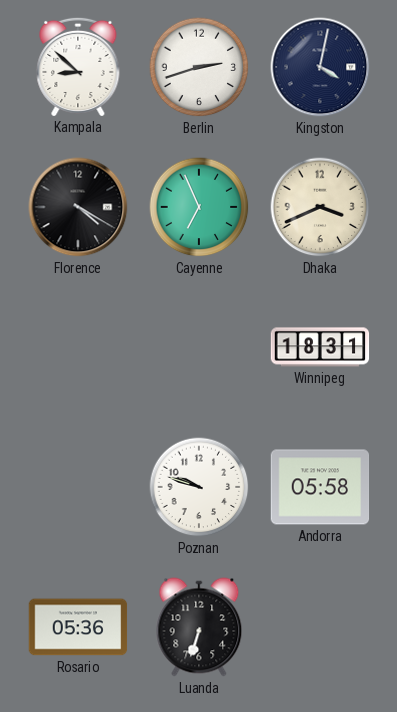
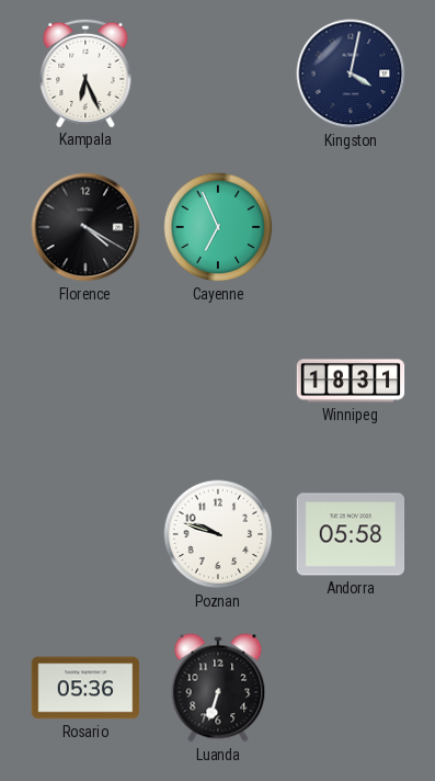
Kampala: 8:52 -> 6:26 (85, 72)
Berlin: 2:42 -> none (199, 67)
Dhaka: 3:41 -> none (320, 207)
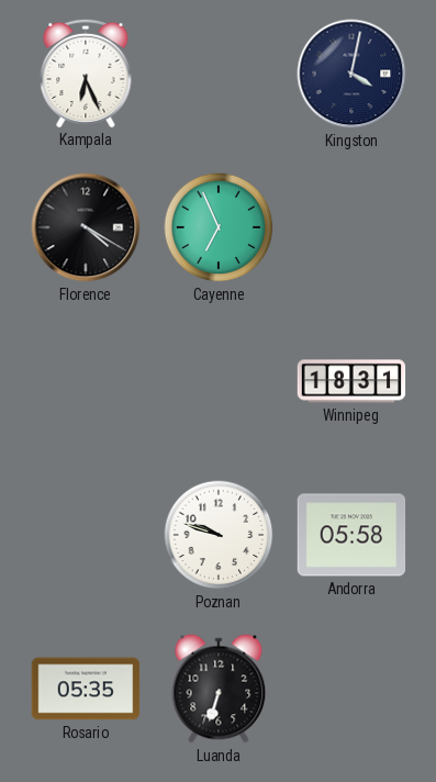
Rosario: 05:36 -> 05:35 (86, 689)
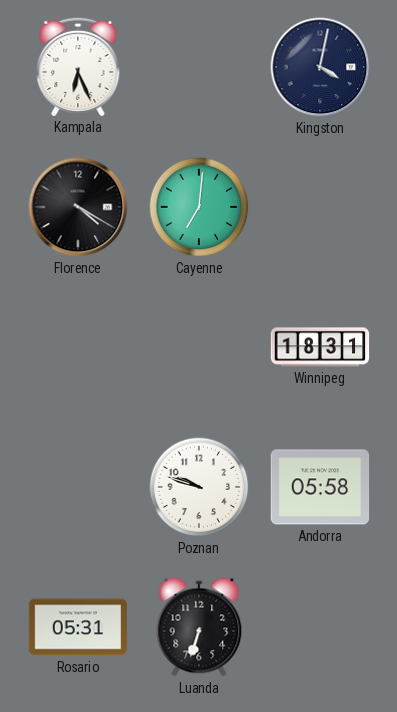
Cayenne: 6:56 -> 7:01 (199, 207)
Rosario: 05:35 -> 05:31 (78, 627)
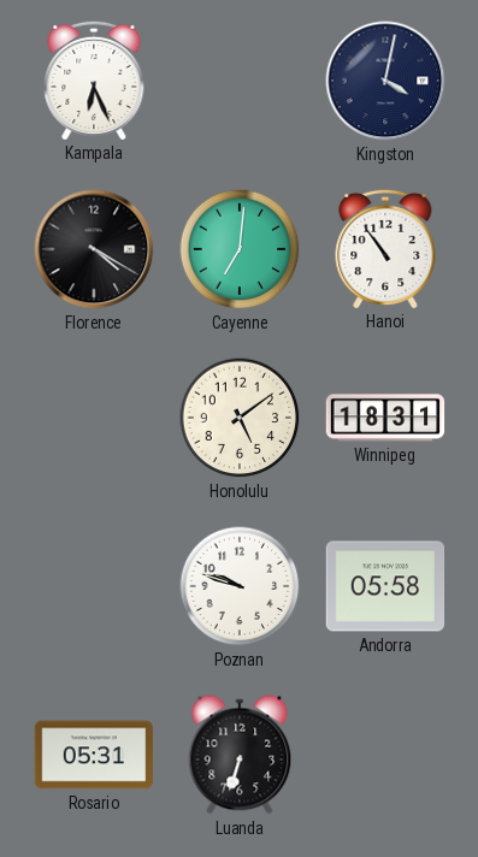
Hanoi: none -> 10:54 (385, 248)
Honolulu: none -> 5:09 (240, 418)
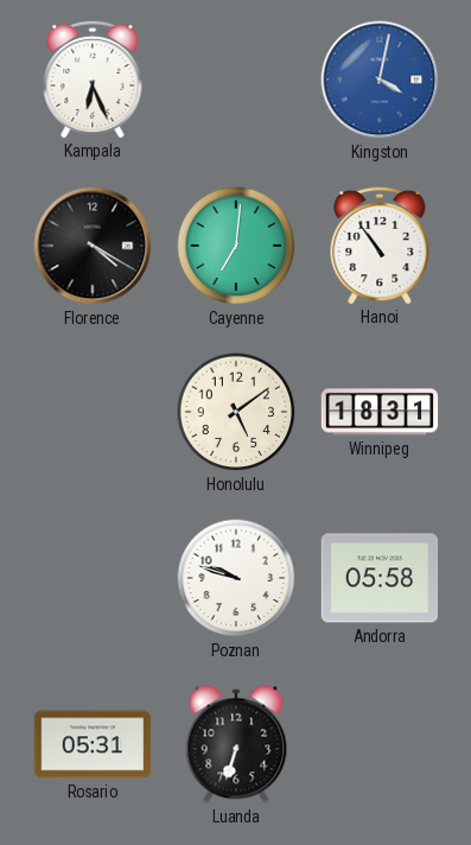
Kingston dial: navy -> blue (380, 80)
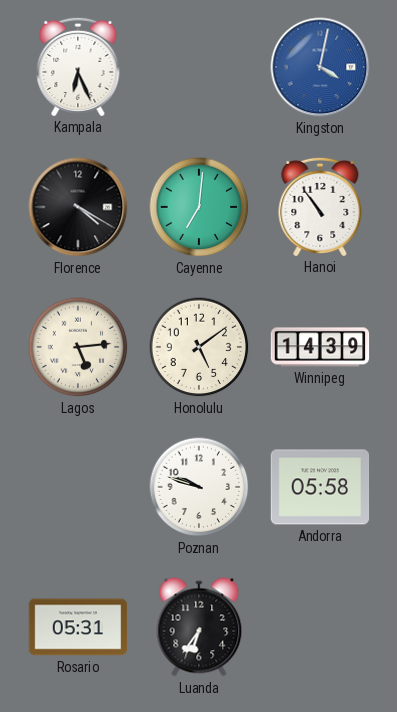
Lagos: none -> 5:14 (78, 347)
Winnipeg: 18:31 -> 14:39 (320, 347)
Luanda: 6:33 -> 6:36 (199, 627)
